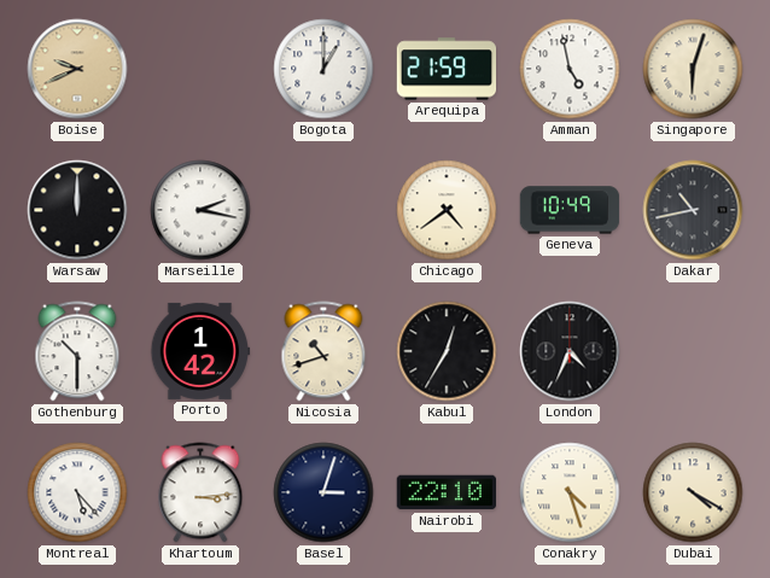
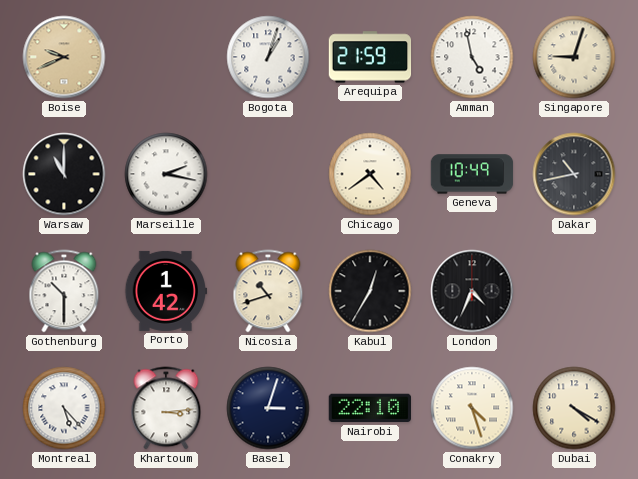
Bogota: 1:00 -> 1:03 (268, 57)
Singapore: 6:03 -> 9:03 (574, 57)
Warsaw: 12:00 -> 11:00 (64, 174)
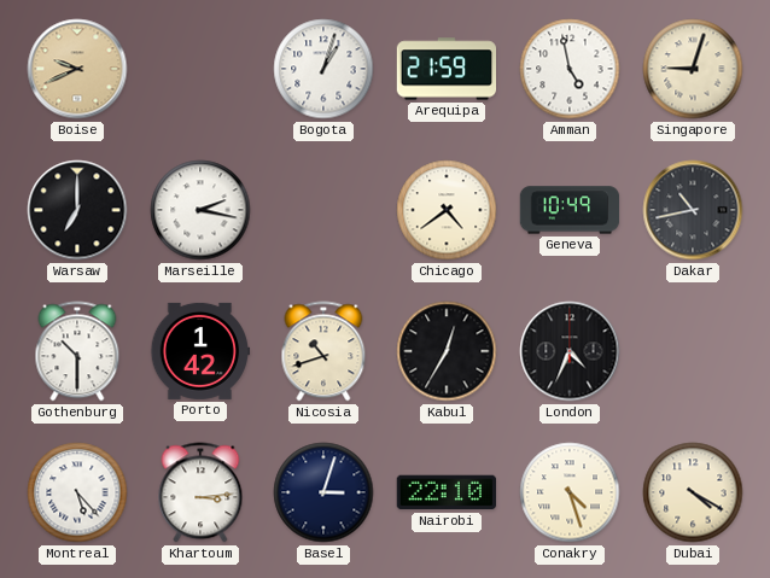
Warsaw: 11:00 -> 7:00 (77, 210)
